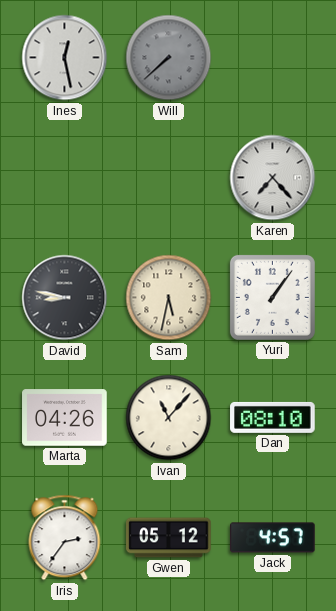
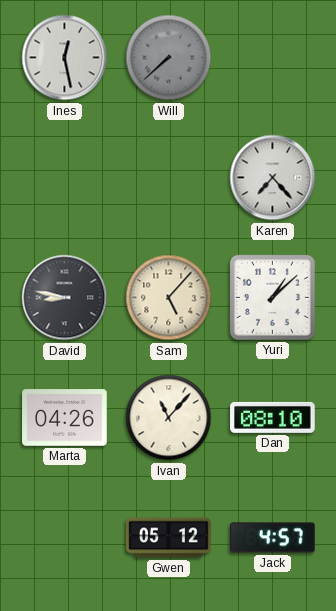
Sam: 5:32 -> 5:07 (169, 298)
Yuri: 1:06 -> 1:08 (272, 297)
Iris: 2:36 -> none (65, 538)
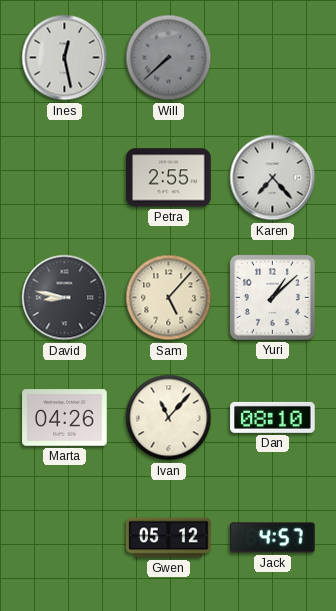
Petra: none -> 2:55 (169, 178)
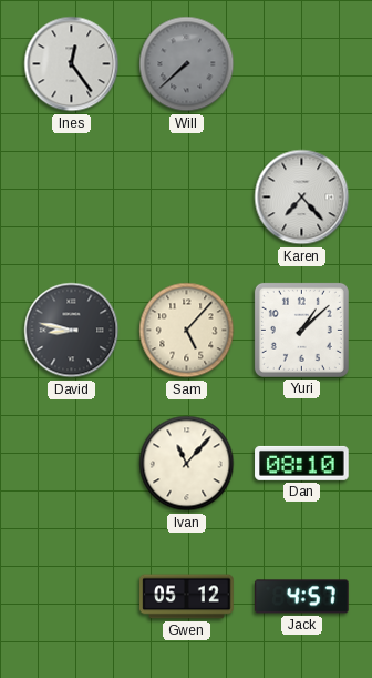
Ines: 12:28 -> 12:24 (72, 64)
Petra: 2:55 -> none (169, 178)
Marta: 04:26 -> none (65, 418)
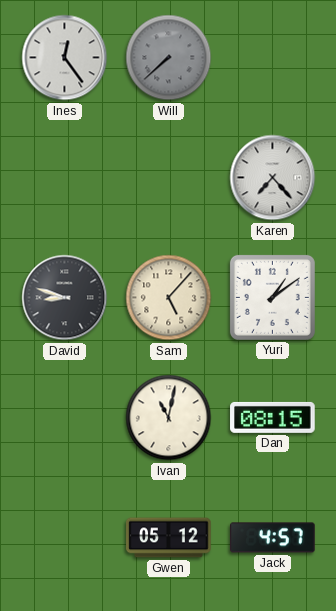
David: 8:47 -> 8:48 (65, 298)
Yuri: 1:08 -> 1:09 (272, 297)
Ivan: 11:07 -> 11:02 (169, 418)
Dan: 08:10 -> 08:15 (273, 417)
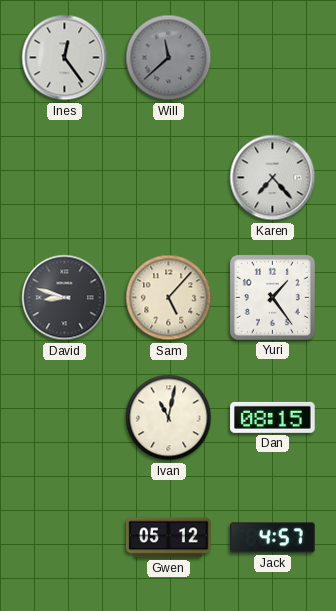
Will: 7:38 -> 11:38 (169, 58)
Yuri: 1:09 -> 1:24 (272, 297)
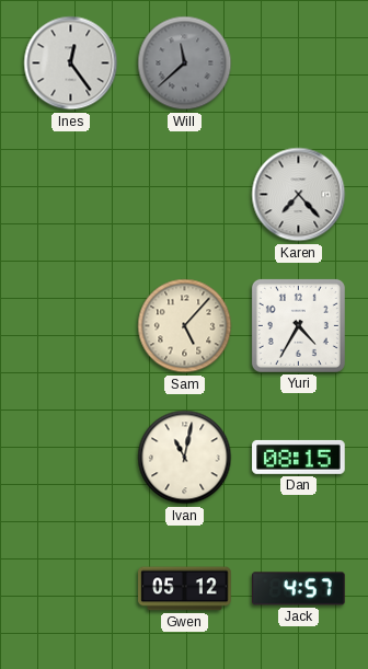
David: 8:48 -> none (65, 298)
Yuri: 1:24 -> 4:35 (298, 325)
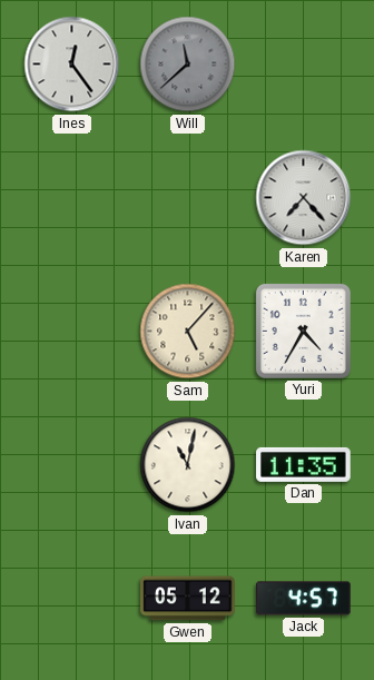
Dan: 08:15 -> 11:35 (304, 464)
